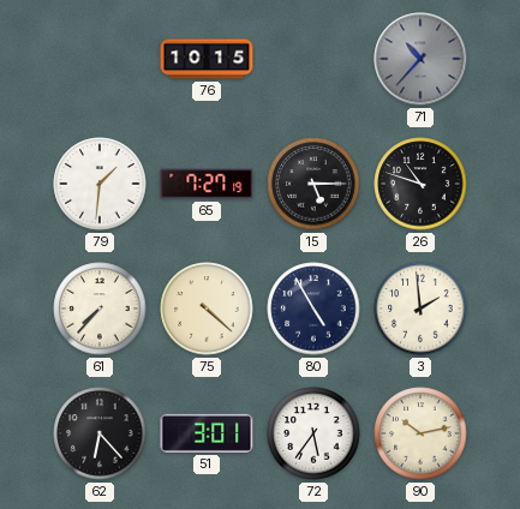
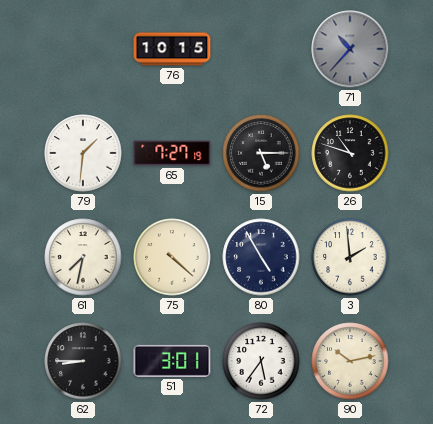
61: 7:37 -> 7:32 (83, 257)
62: 6:23 -> 8:45 (83, 361)
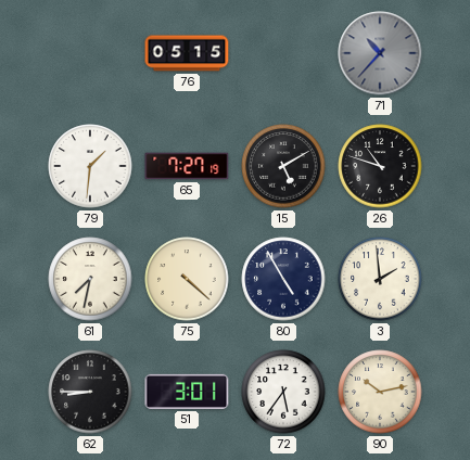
76: 10:15 -> 05:15 (187, 53)
15: 5:15 -> 5:10 (283, 166)
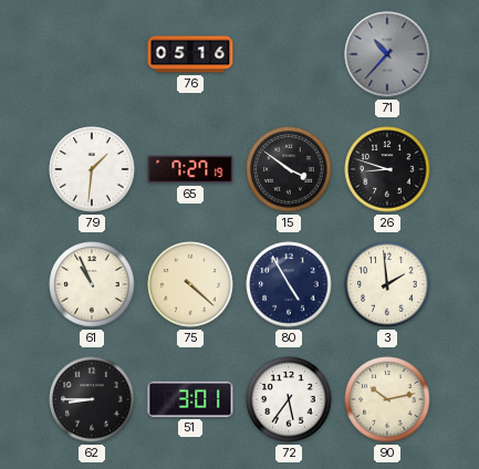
76: 05:15 -> 05:16 (190, 54)
15: 5:10 -> 3:51 (289, 169)
26: 10:48 -> 8:48 (387, 169)
61: 7:32 -> 10:56 (92, 284)
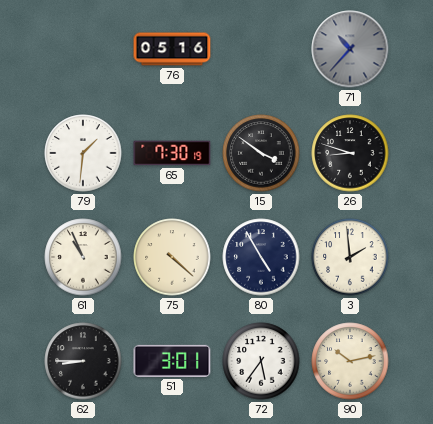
65: 7:27 -> 7:30 (172, 153)
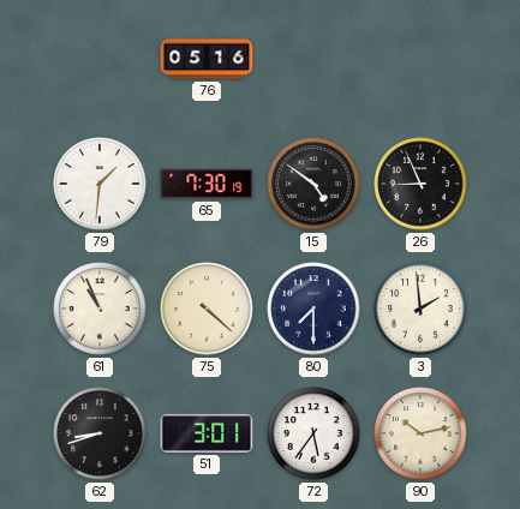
71: 10:37 -> none (350, 49)
15: 3:51 -> 4:51 (313, 184)
26: 8:48 -> 8:56 (420, 184)
80: 4:55 -> 7:30 (313, 309)
62: 8:45 -> 8:42 (100, 433)
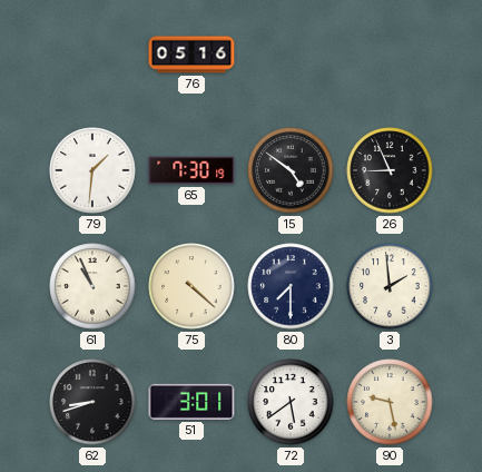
72: 5:36 -> 5:39 (291, 402)
90: 10:13 -> 9:28 (390, 402)
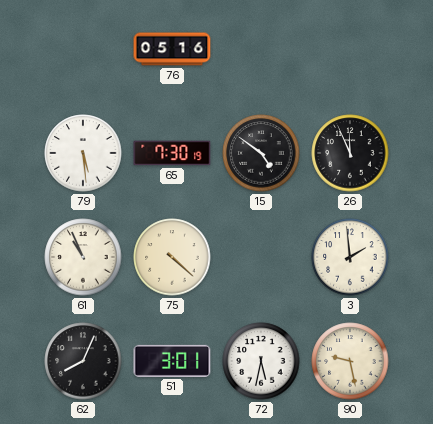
79: 1:31 -> 5:29 (83, 153)
26: 8:56 -> 11:56 (350, 153)
80: 7:30 -> none (291, 286)
62: 8:42 -> 8:04 (83, 361)
72: 5:39 -> 5:32 (261, 361)
